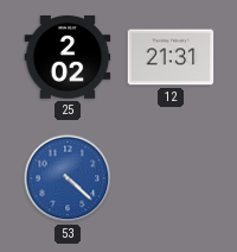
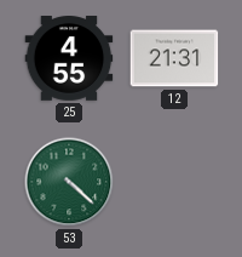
25: 2:02 -> 4:55 (69, 59)
53 dial: blue -> green (69, 182)
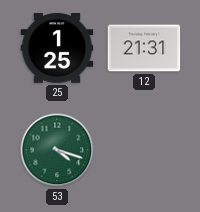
25: 4:55 -> 1:25 (57, 49)
53: 4:22 -> 4:18 (57, 150)
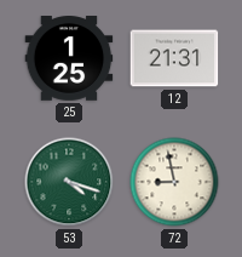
72: none -> 8:58 (174, 182)
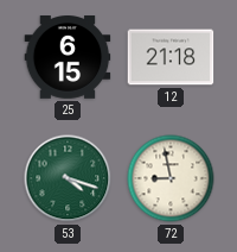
25: 1:25 -> 6:15 (68, 58)
12: 21:31 -> 21:18 (171, 57)
